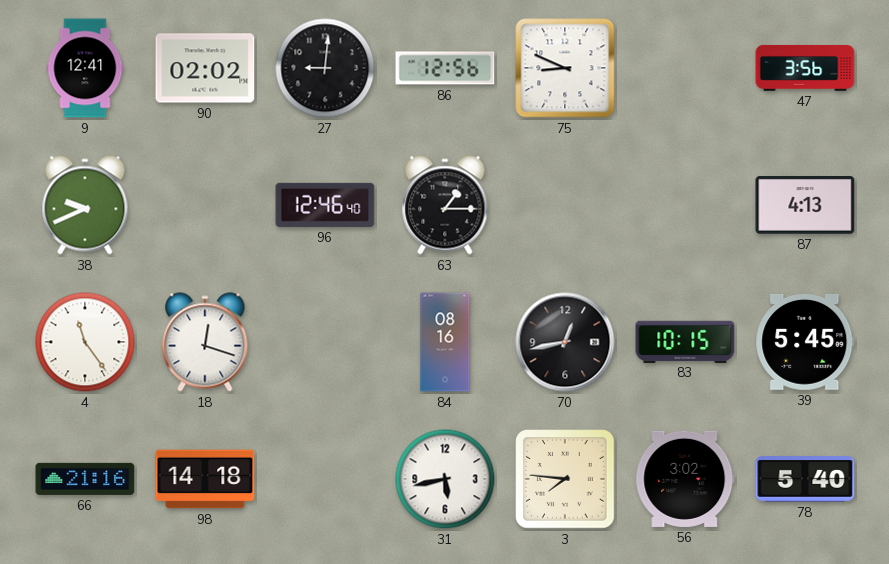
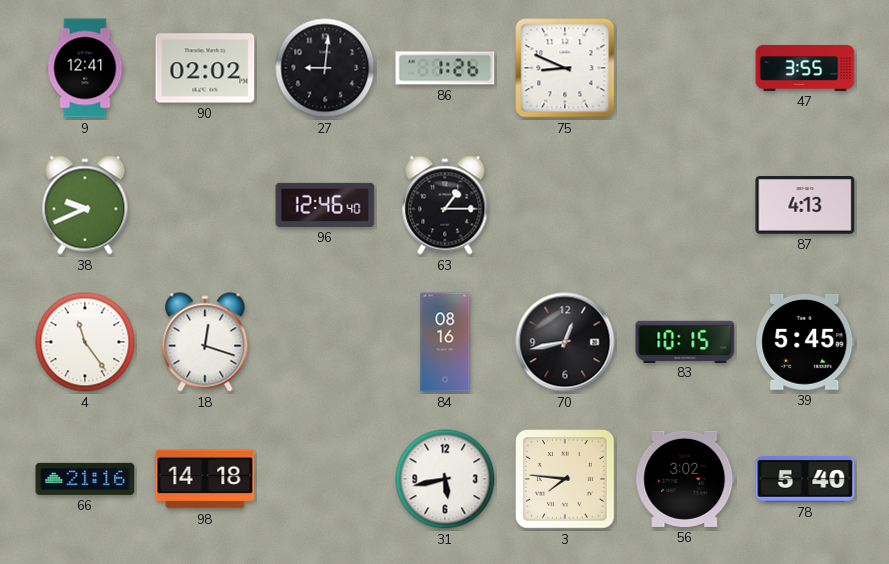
86: 12:56 -> 1:26 (445, 68)
47: 3:56 -> 3:55 (805, 68)
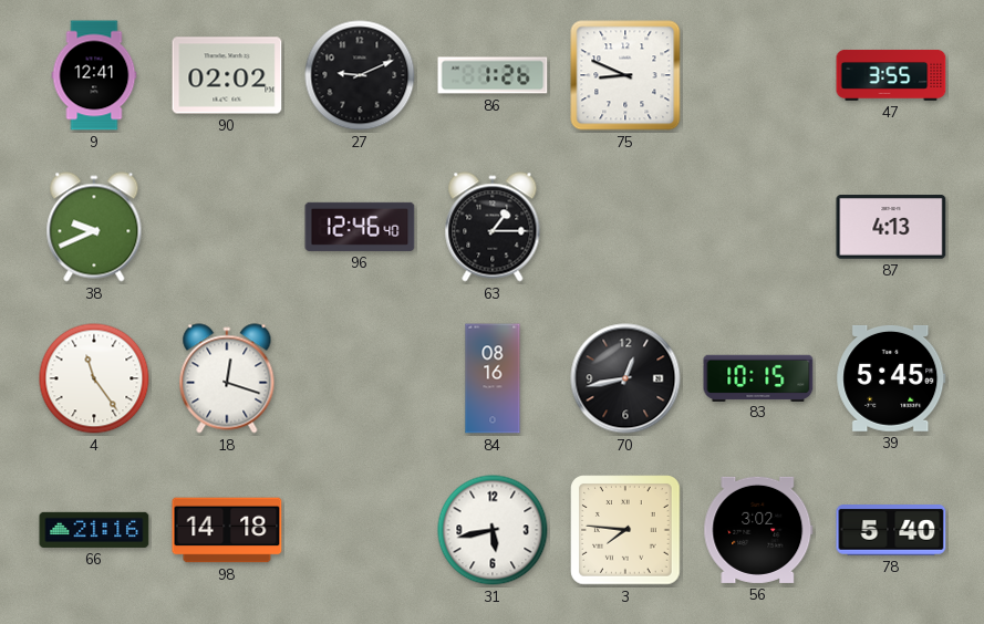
27: 9:01 -> 9:11 (360, 75)
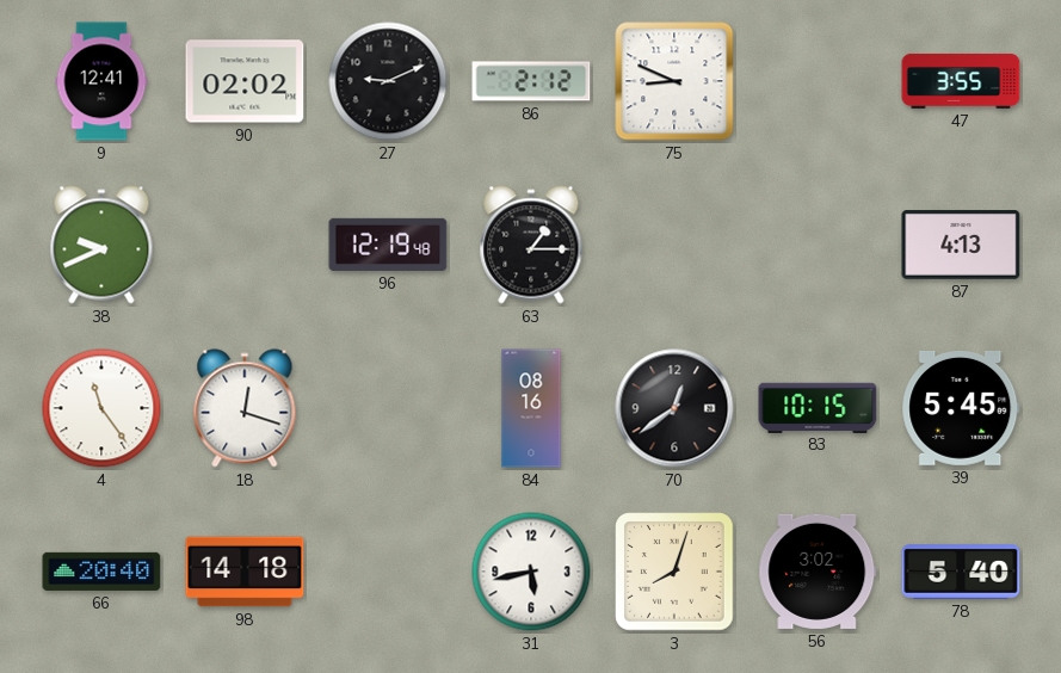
86: 1:26 -> 2:12 (531, 81)
96: 12:46 -> 12:19 (388, 245)
70: 12:43 -> 12:39 (674, 408)
66: 21:16 -> 20:40 (101, 572)
3: 7:46 -> 8:03 (674, 572)
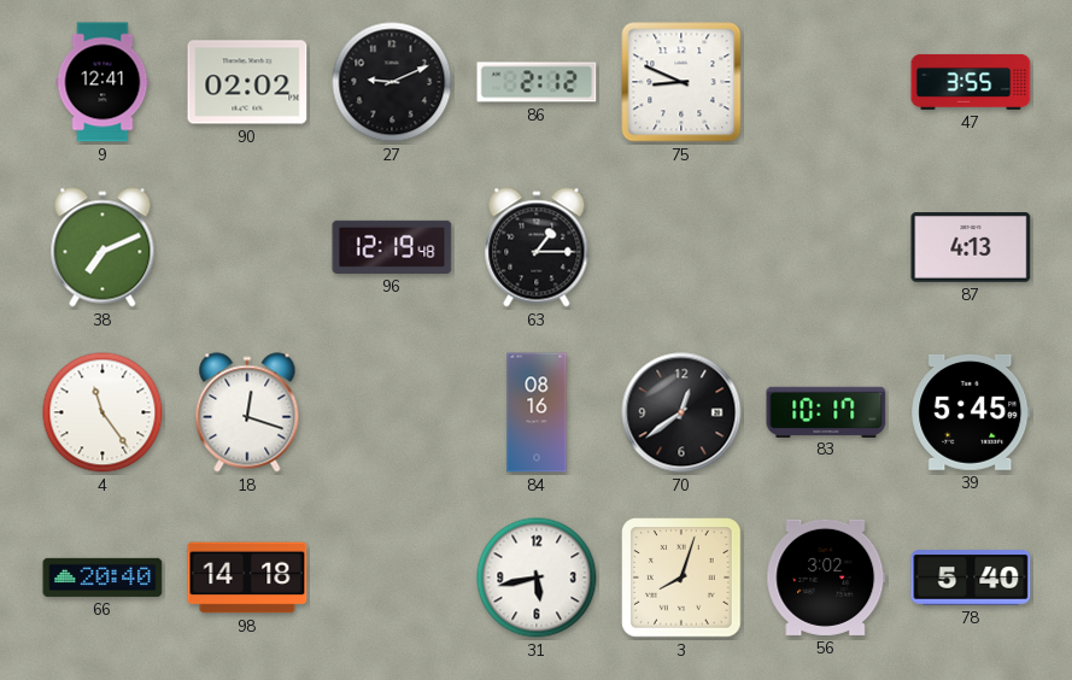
38: 9:41 -> 7:11 (102, 247)
83: 10:15 -> 10:17 (826, 411)
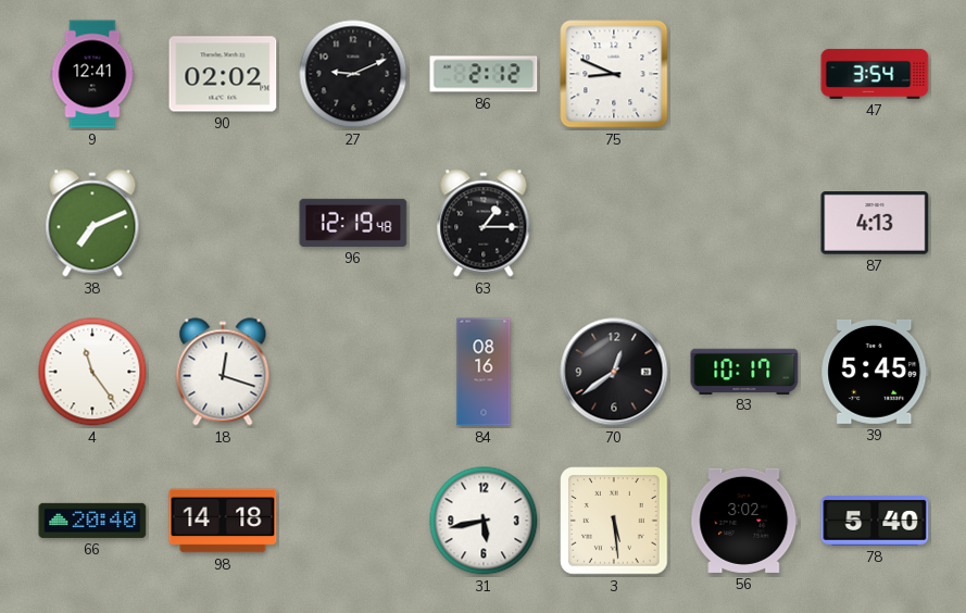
47: 3:55 -> 3:54 (875, 74)
3: 8:03 -> 5:29 (614, 521)
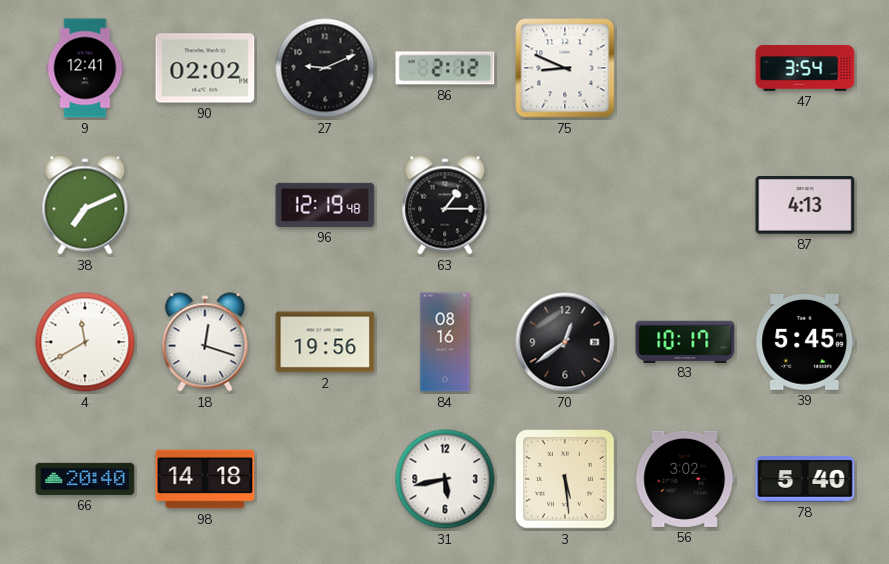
4: 11:24 -> 11:40 (85, 342)
2: none -> 19:56 (325, 342)
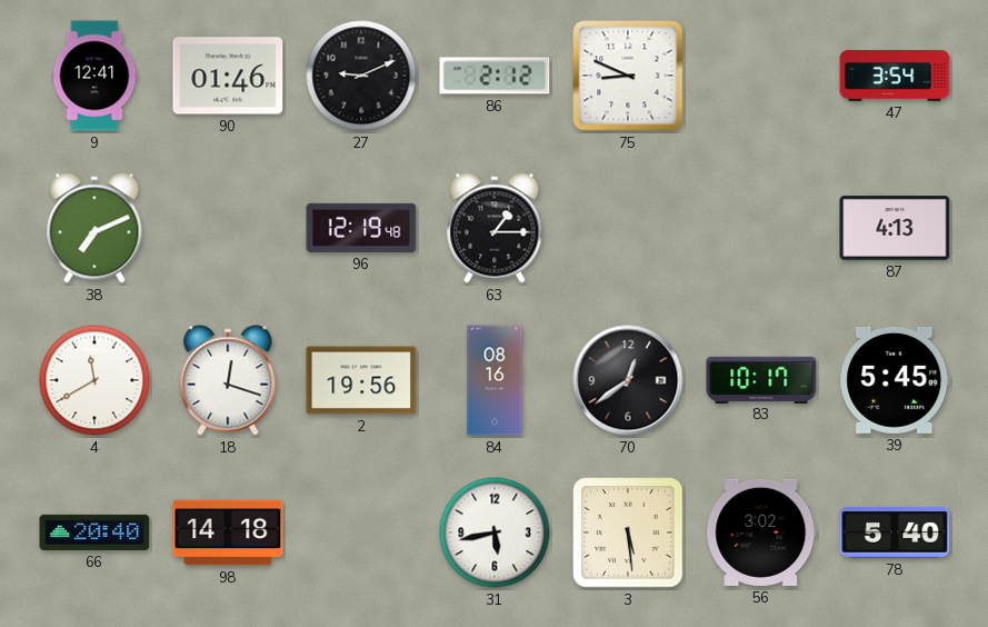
90: 02:02 -> 01:46 (228, 76)
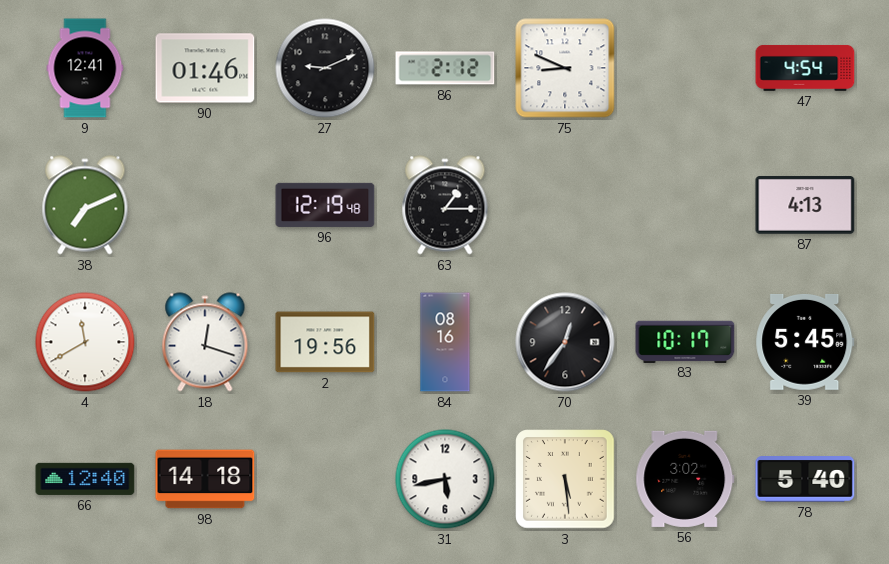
47: 3:54 -> 4:54 (805, 68)
70: 12:39 -> 12:36 (565, 342)
66: 20:40 -> 12:40 (85, 479)
